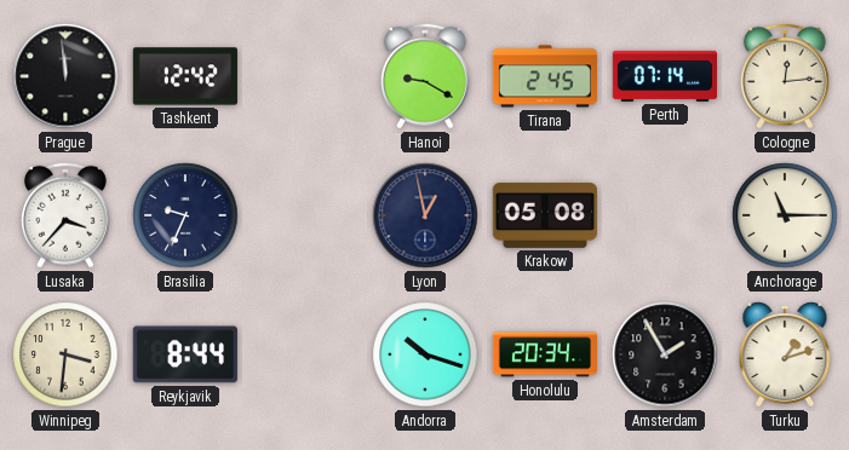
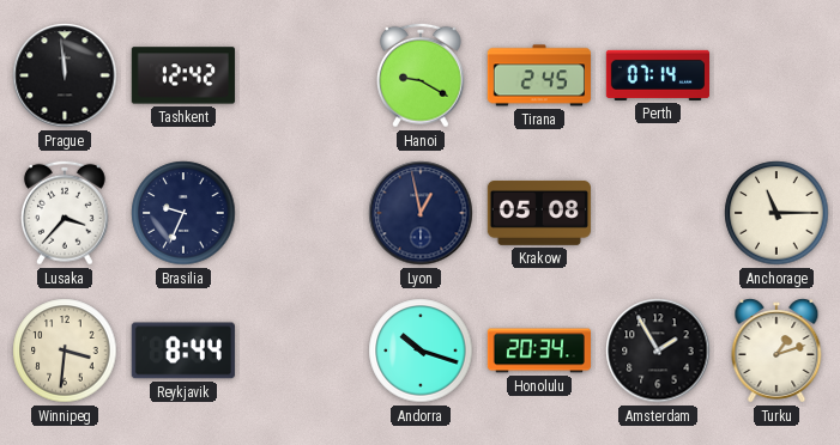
Cologne: 12:14 -> none (786, 76)
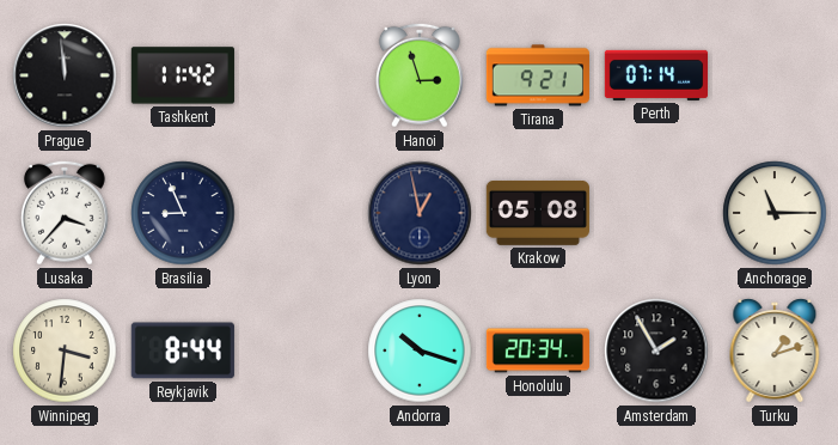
Tashkent: 12:42 -> 11:42 (183, 75)
Hanoi: 9:20 -> 2:57 (421, 75)
Tirana: 2:45 -> 9:21 (538, 75)
Brasilia: 9:34 -> 8:56 (183, 213)
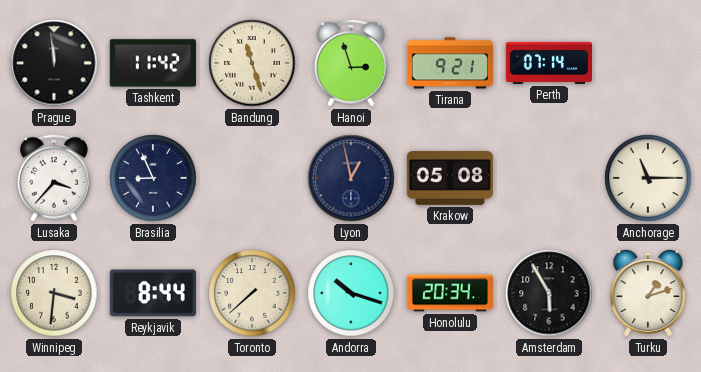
Bandung: none -> 11:27 (252, 63)
Toronto: none -> 7:38 (252, 293)
Amsterdam: 1:55 -> 5:55 (549, 293)
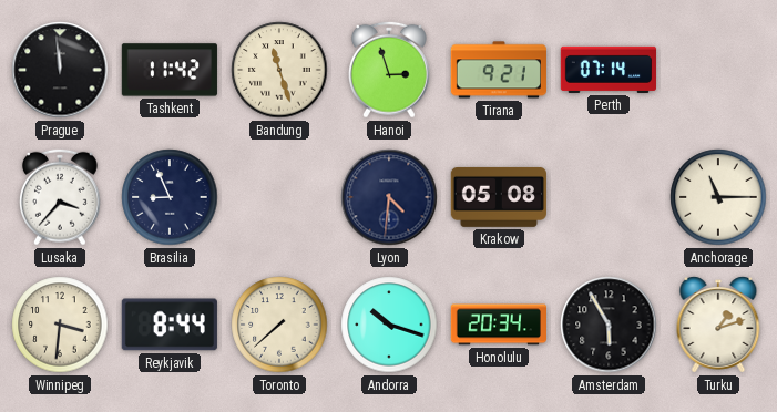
Lyon: 12:58 -> 4:31 (389, 197)
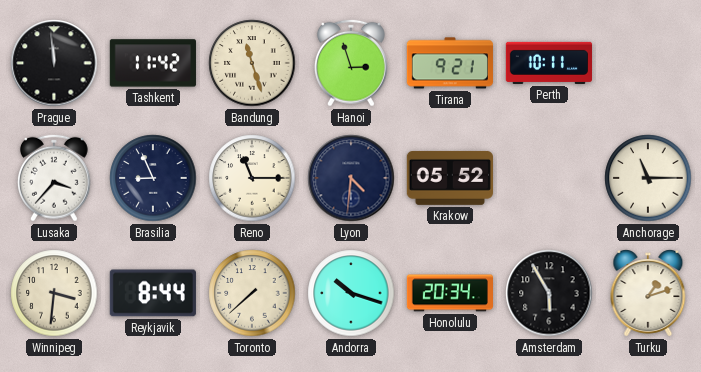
Perth: 07:14 -> 10:11 (548, 63)
Reno: none -> 11:15 (252, 178)
Krakow: 05:08 -> 05:52 (450, 178)
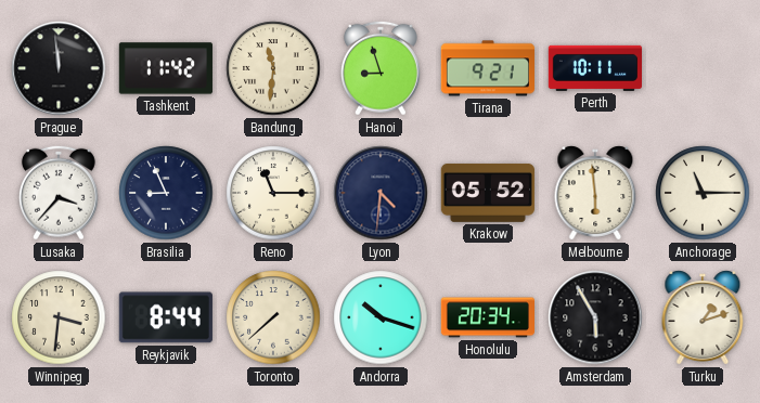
Bandung: 11:27 -> 11:31 (273, 68)
Hanoi: 2:57 -> 8:57 (382, 68)
Melbourne: none -> 5:59 (595, 193)
